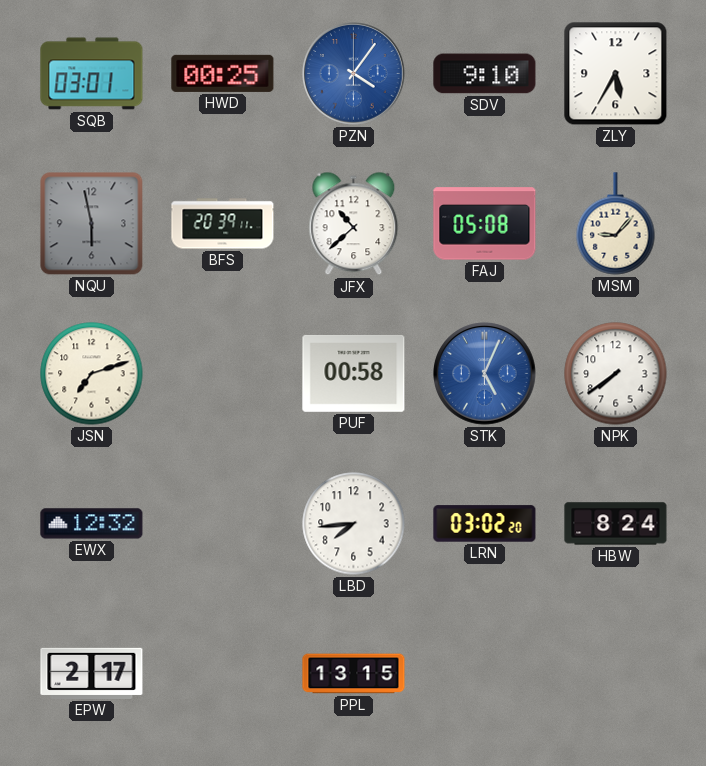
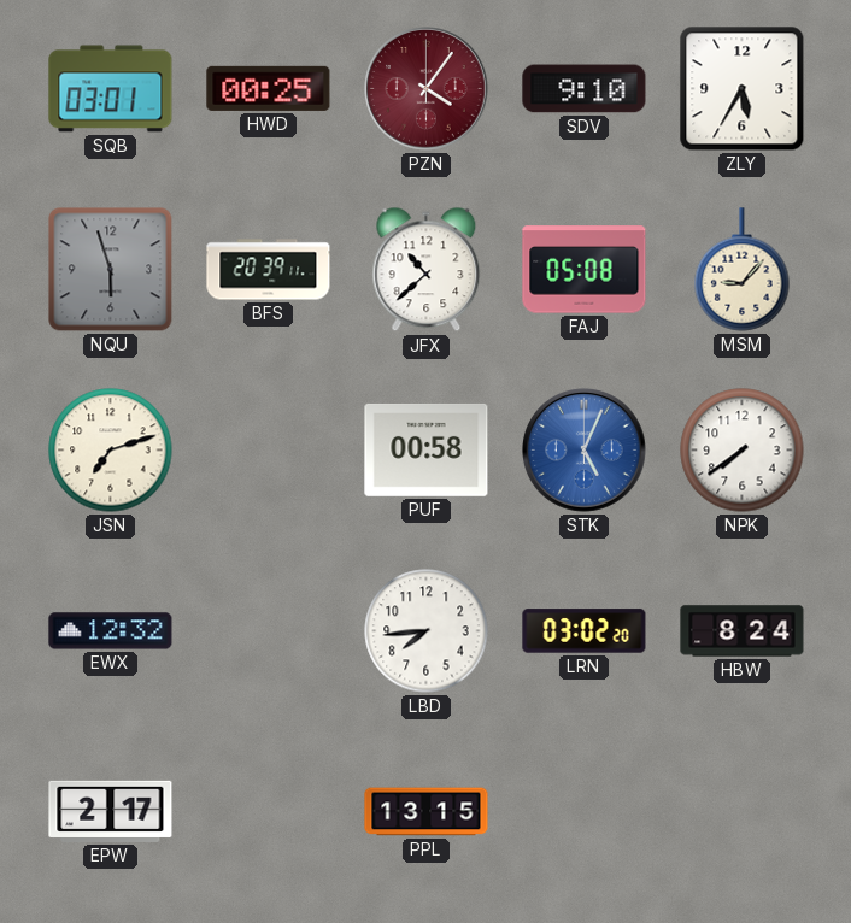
PZN dial: blue -> burgundy (427, 89)
NQU: 5:58 -> 5:57 (111, 270)
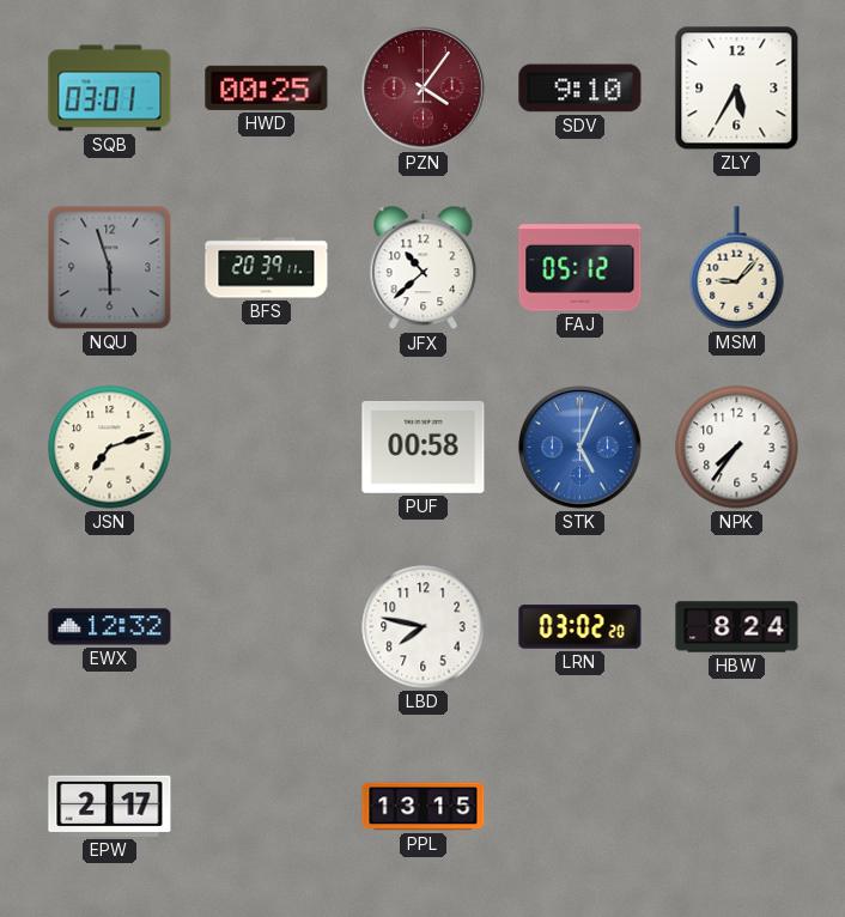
FAJ: 05:08 -> 05:12 (580, 268)
NPK: 7:39 -> 7:36 (737, 448)
LBD: 7:44 -> 7:47 (424, 627)
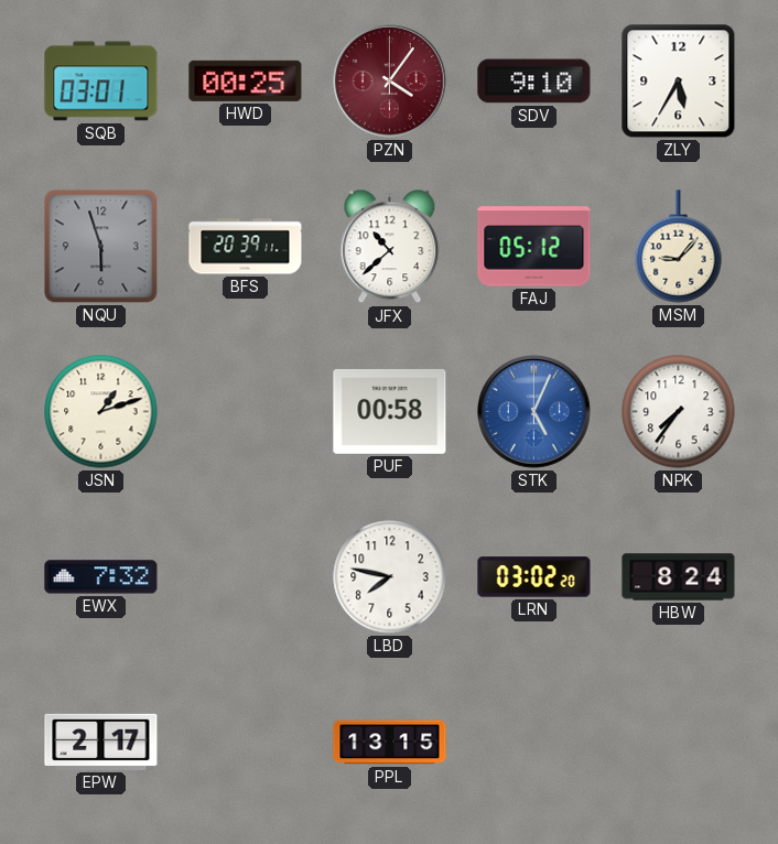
JSN: 7:12 -> 1:12 (101, 412)
EWX: 12:32 -> 7:32 (101, 577)
